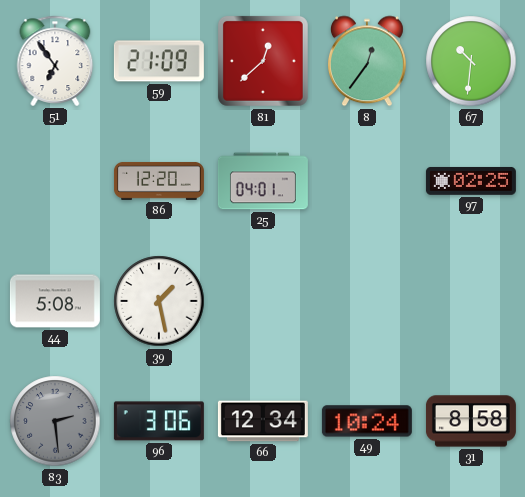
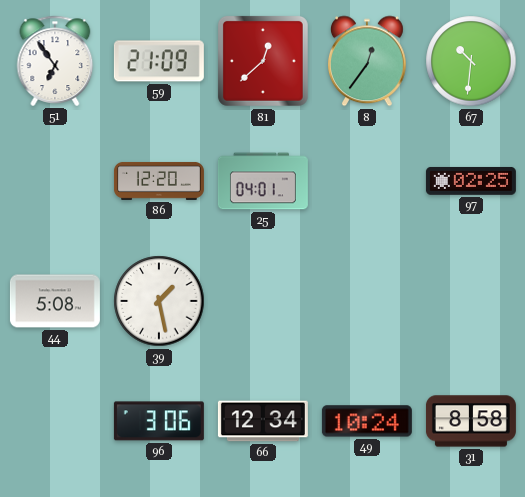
83: 2:29 -> none (55, 421)
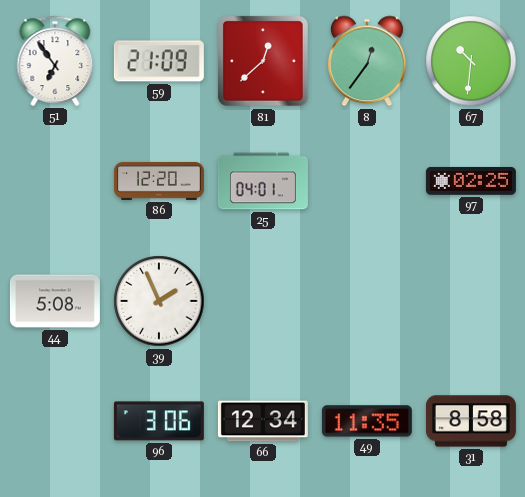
39: 1:28 -> 1:56 (159, 301)
49: 10:24 -> 11:35 (367, 421)
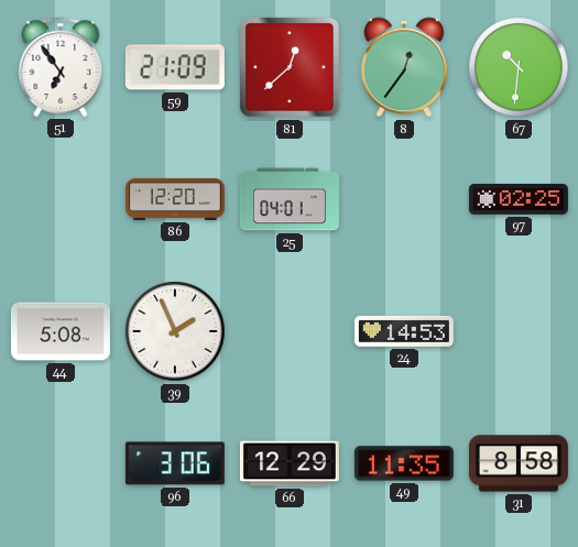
24: none -> 14:53 (404, 331)
66: 12:34 -> 12:29 (290, 463)
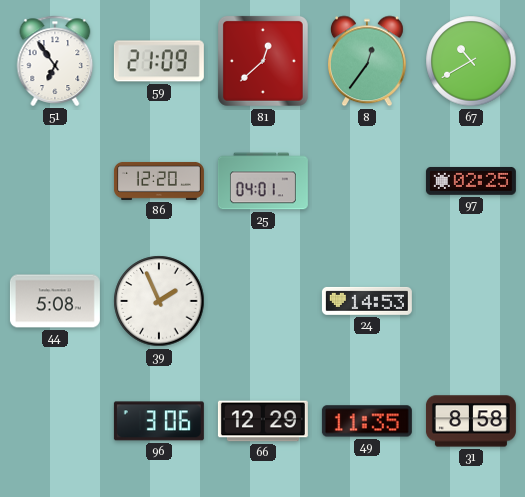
67: 10:31 -> 10:40 (471, 61)
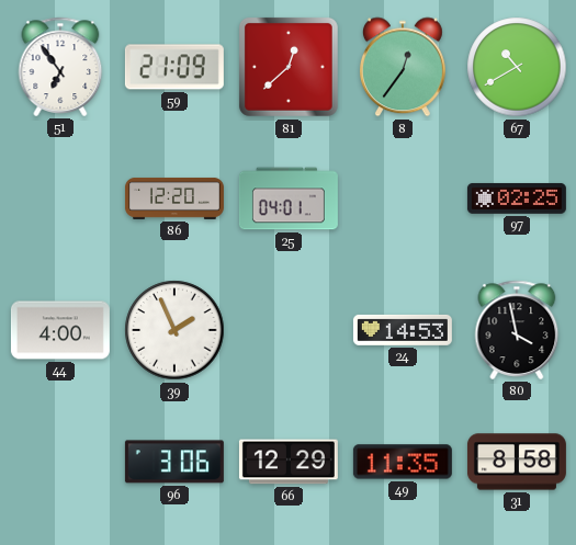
44: 5:08 -> 4:00 (60, 330)
80: none -> 3:58 (517, 330)
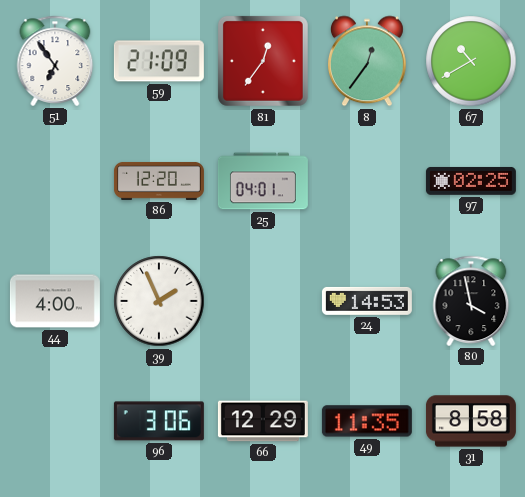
81: 12:38 -> 12:36 (263, 61)
